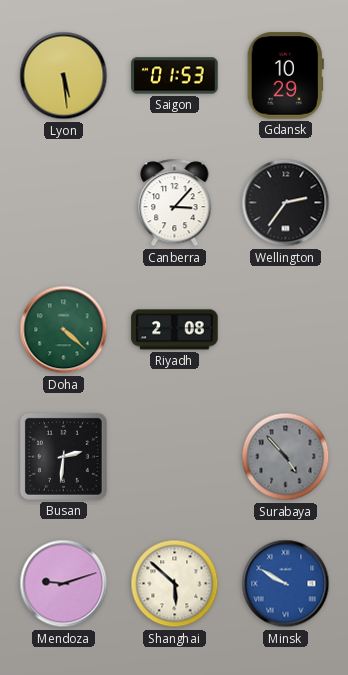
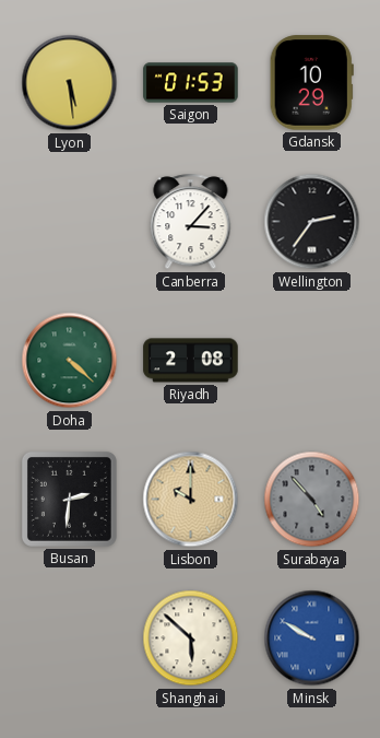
Lisbon: none -> 10:00 (191, 500)
Mendoza: 9:12 -> none (64, 584)
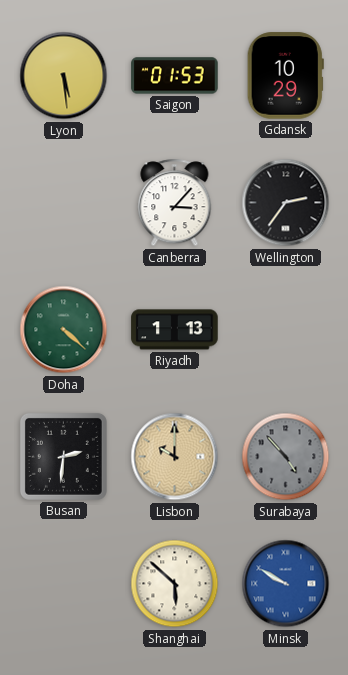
Riyadh: 2:08 -> 1:13 (175, 330)
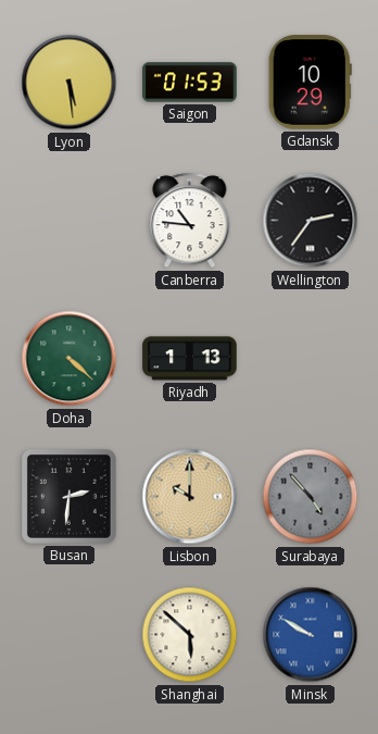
Canberra: 3:07 -> 10:46 (190, 221)
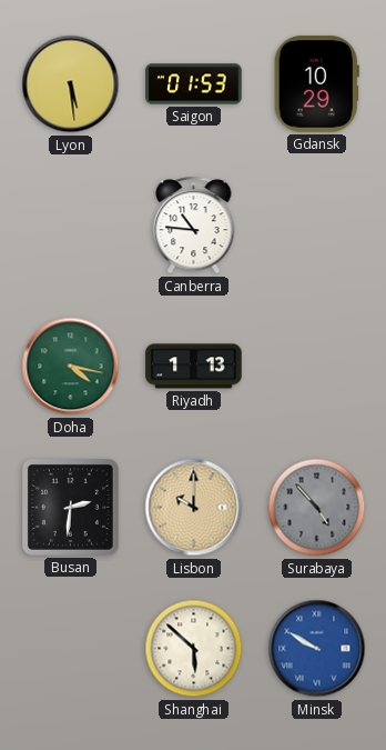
Wellington: 2:36 -> none (311, 221)
Doha: 4:22 -> 4:17 (71, 367)
